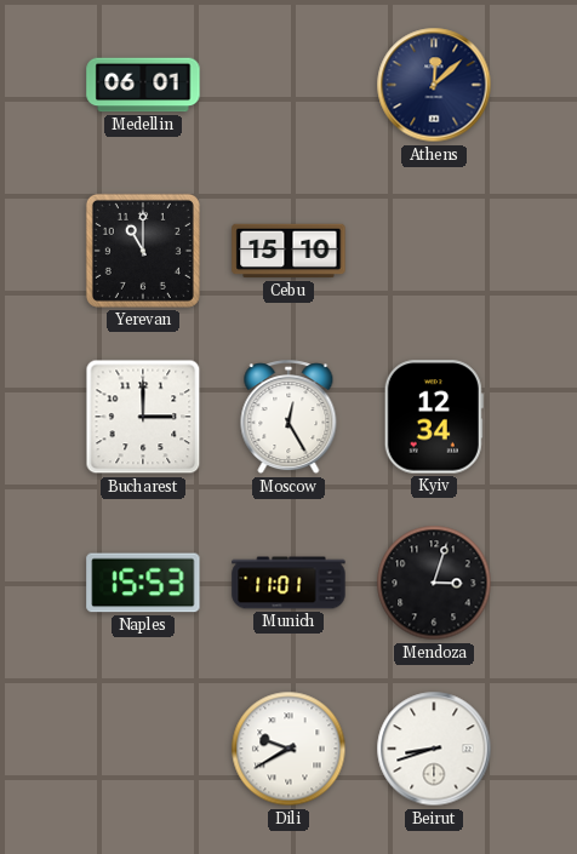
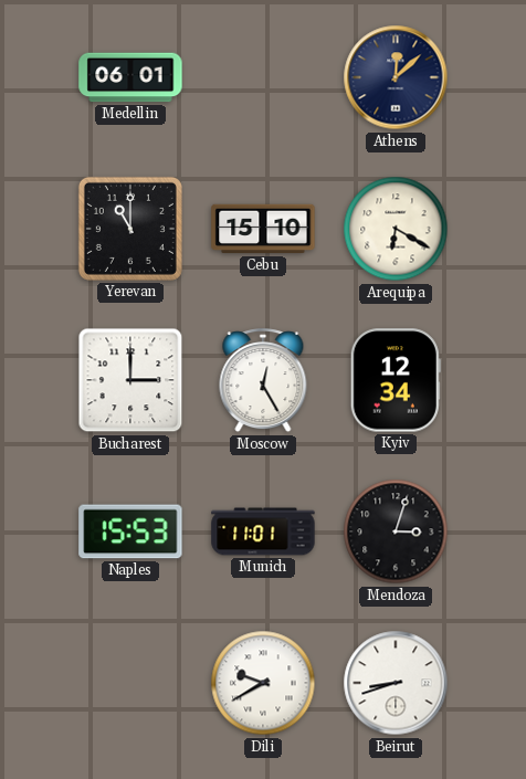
Arequipa: none -> 6:20 (396, 229)
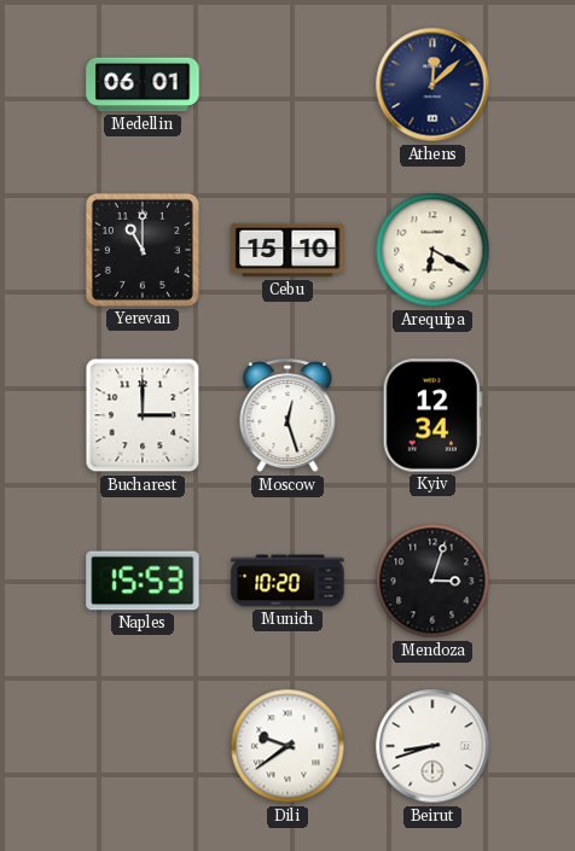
Moscow: 12:25 -> 12:27 (287, 416)
Munich: 11:01 -> 10:20 (287, 581)
Dili: 9:40 -> 9:39 (287, 746)
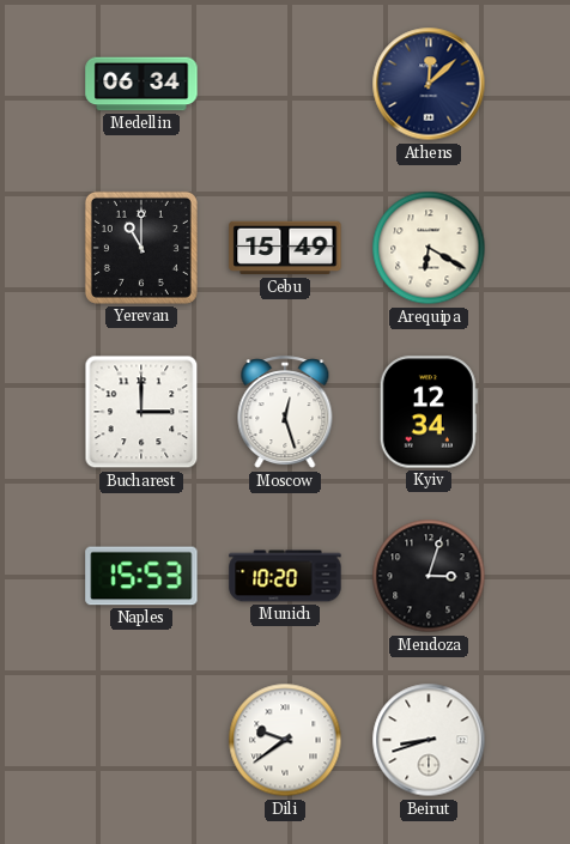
Medellin: 06:01 -> 06:34 (141, 84)
Cebu: 15:10 -> 15:49 (285, 248)
